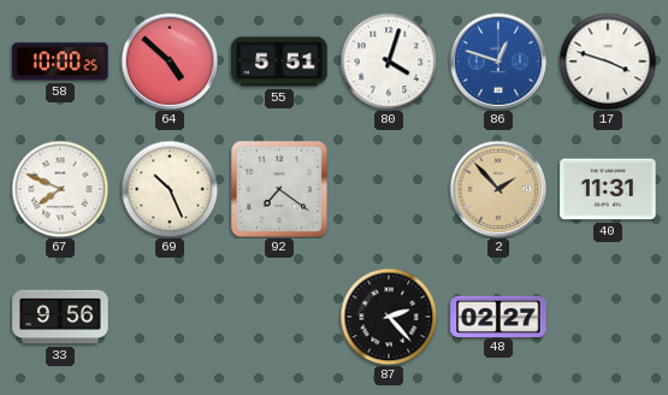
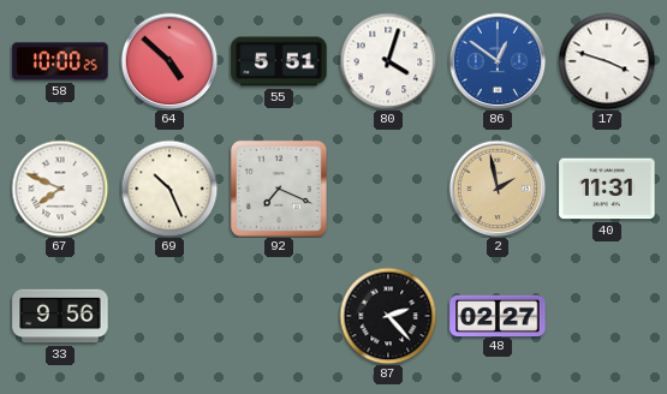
86: 12:48 -> 12:51 (498, 61)
92: 7:21 -> 7:19 (279, 189)
2: 1:53 -> 1:58 (498, 189)
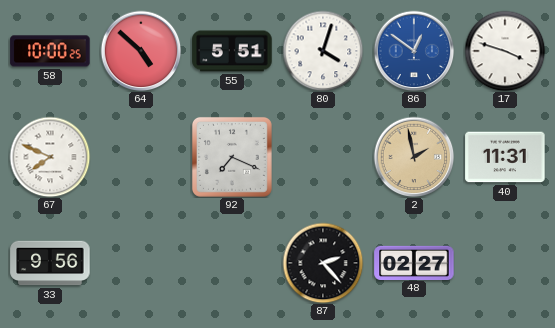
69: 10:26 -> none (169, 189)
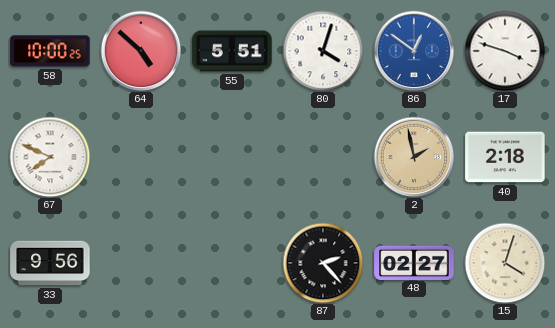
92: 7:19 -> none (232, 157)
40: 11:31 -> 2:18 (505, 157)
15: none -> 4:03 (505, 263)
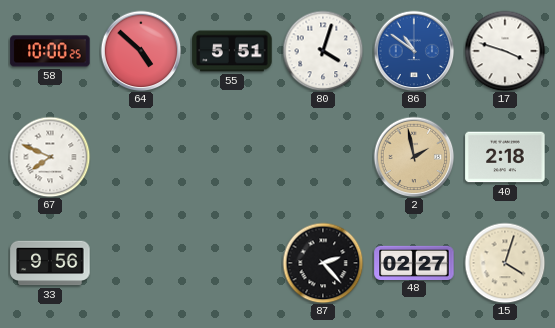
86: 12:51 -> 10:51 (414, 51)
